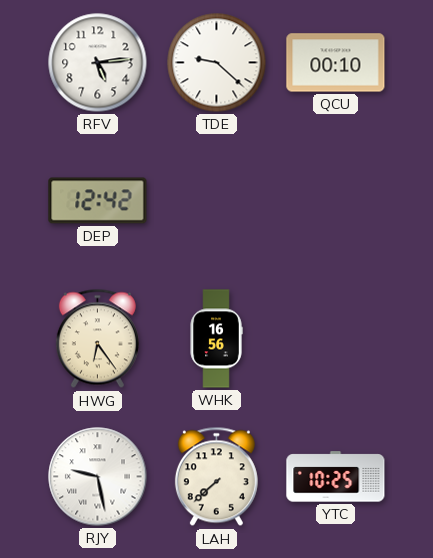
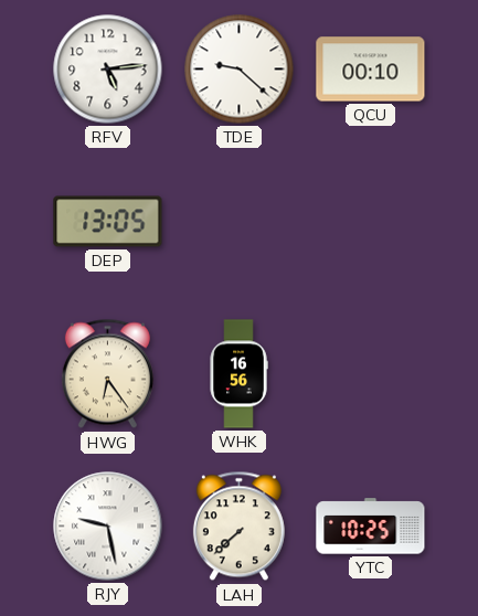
DEP: 12:42 -> 13:05 (108, 222)
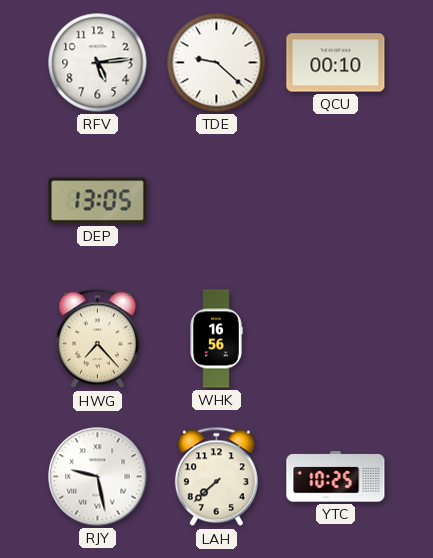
HWG: 6:24 -> 7:23 (97, 339)
